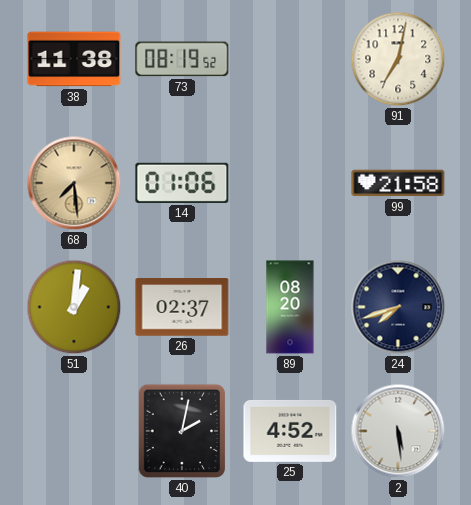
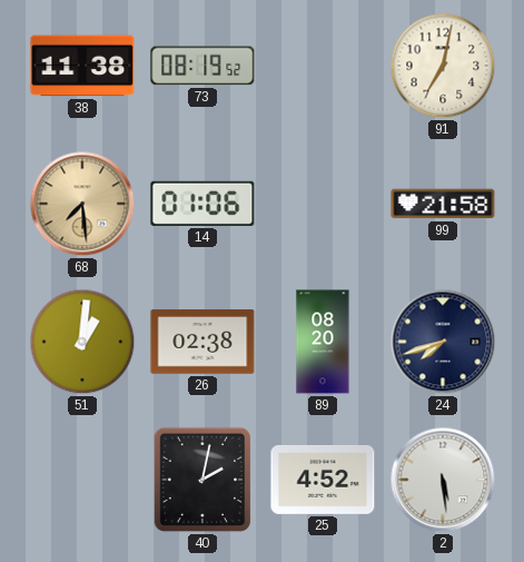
26: 02:37 -> 02:38 (202, 342)
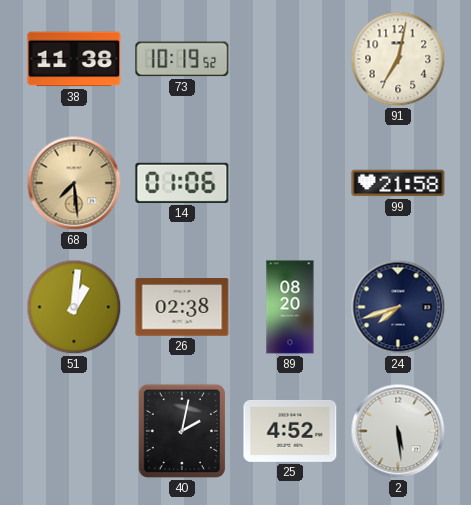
73: 08:19 -> 10:19 (182, 59)
